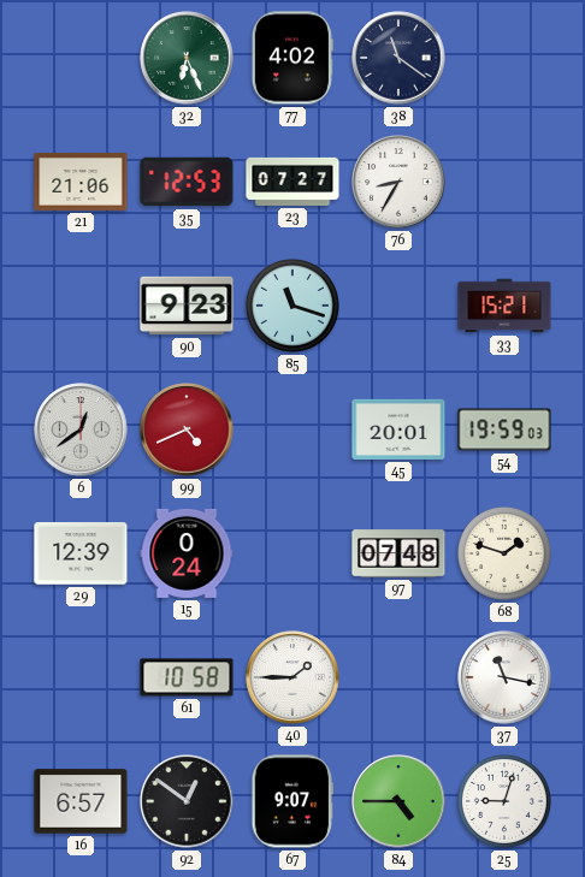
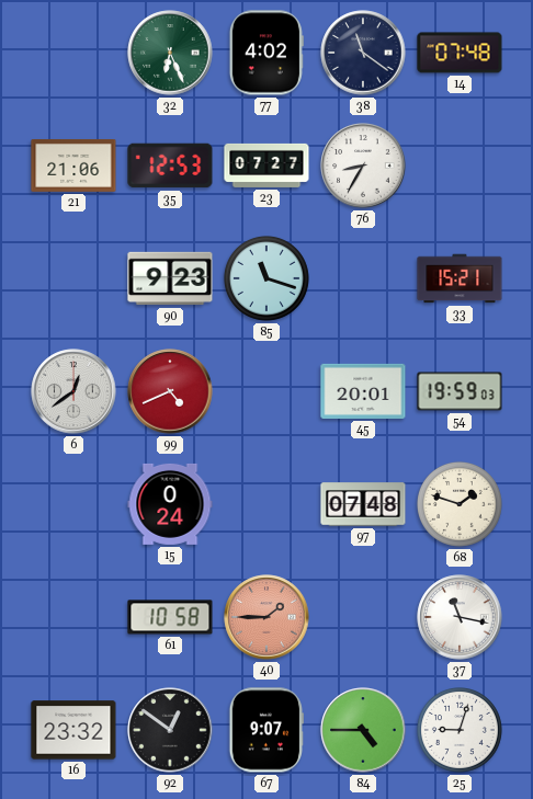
14: none -> 07:48 (460, 53)
29: 12:39 -> none (81, 553)
40 dial: white -> salmon (266, 617)
16: 6:57 -> 23:32 (73, 730)
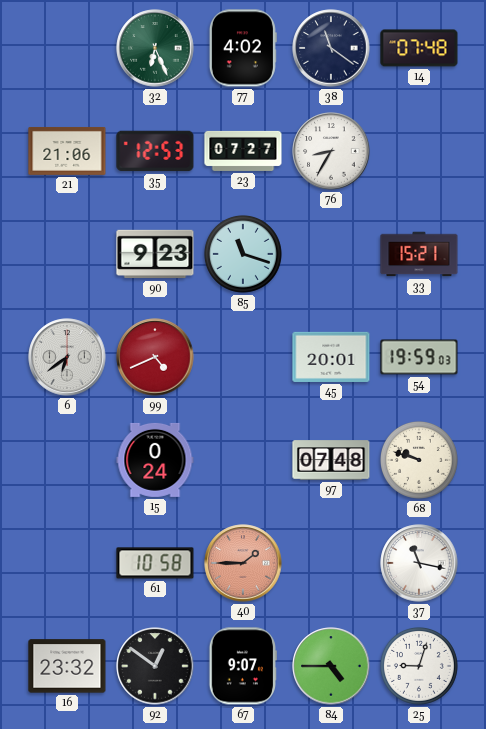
6: 12:39 -> 6:39 (67, 357)
68: 1:48 -> 9:48 (419, 460)
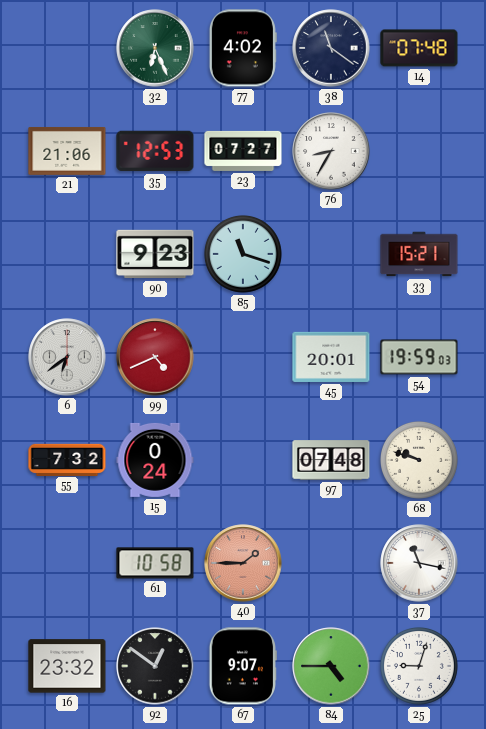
55: none -> 7:32 (67, 459)
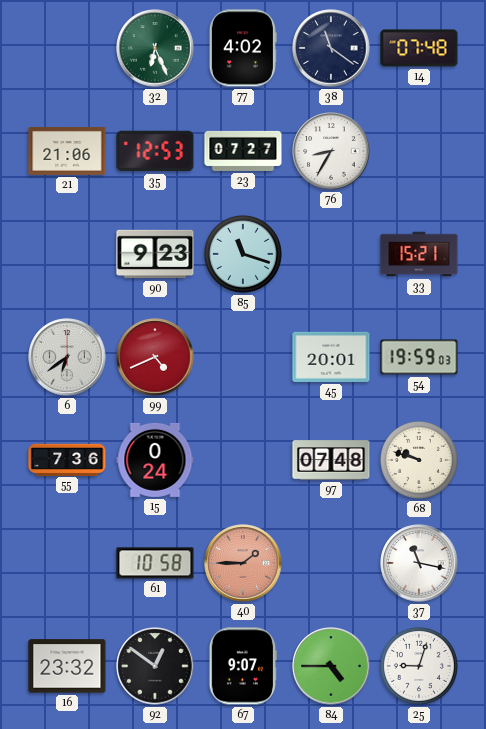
55: 7:32 -> 7:36 (67, 459)
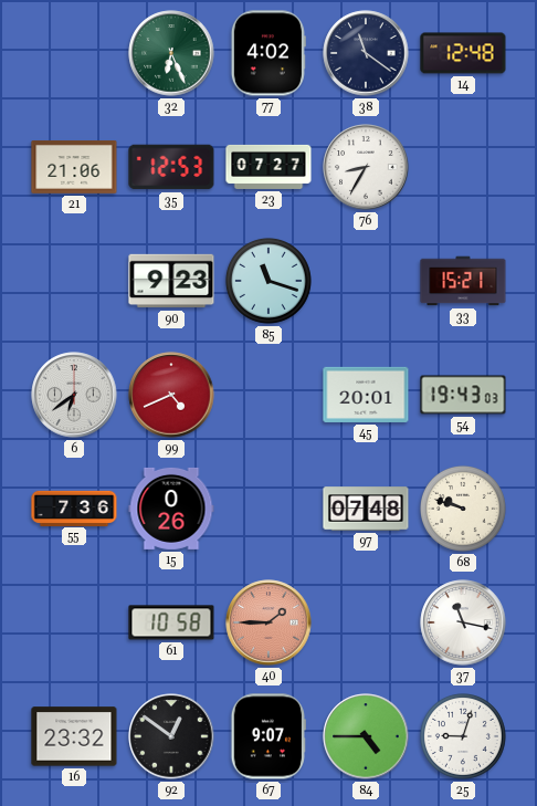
14: 07:48 -> 12:48 (463, 53)
54: 19:59 -> 19:43 (463, 395)
15: 0:24 -> 0:26 (171, 509)
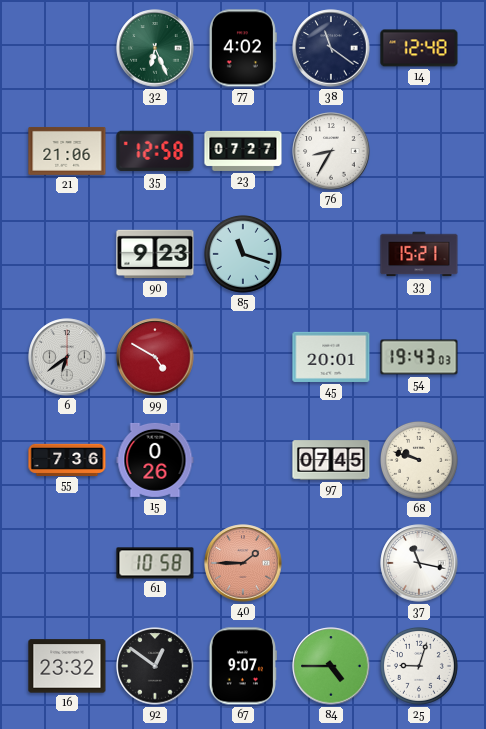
35: 12:53 -> 12:58 (155, 151)
99: 4:41 -> 4:50 (155, 357)
97: 07:48 -> 07:45 (331, 460)
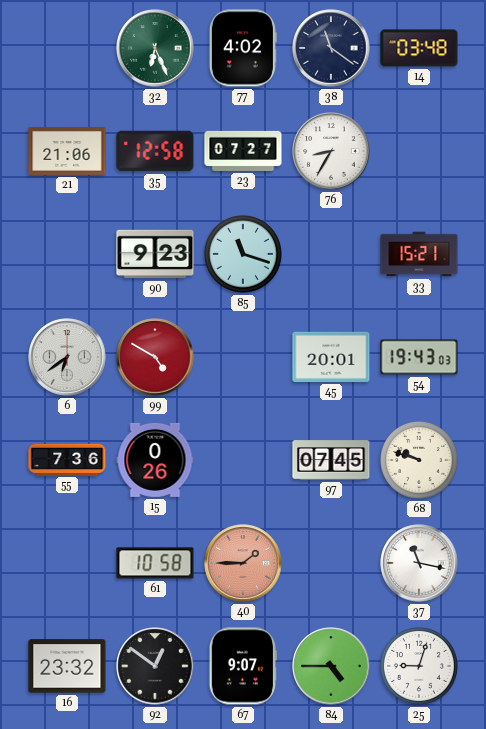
14: 12:48 -> 03:48 (419, 48)
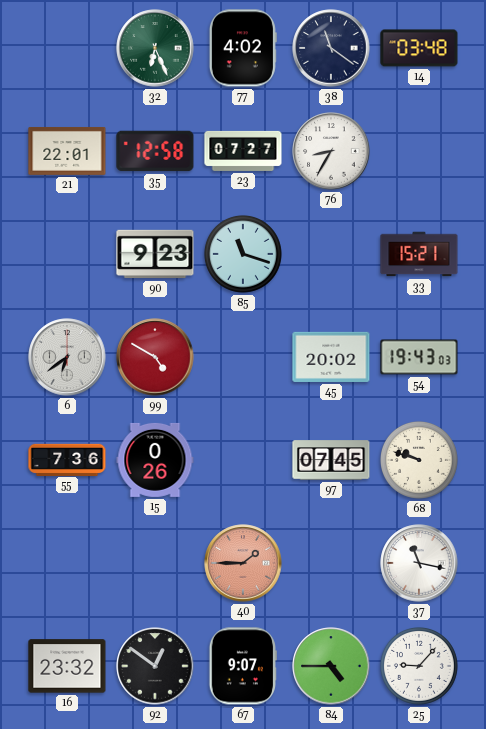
21: 21:06 -> 22:01 (67, 151)
45: 20:01 -> 20:02 (331, 357)
61: 10:58 -> none (155, 563)
25: 9:03 -> 9:07 (419, 666)
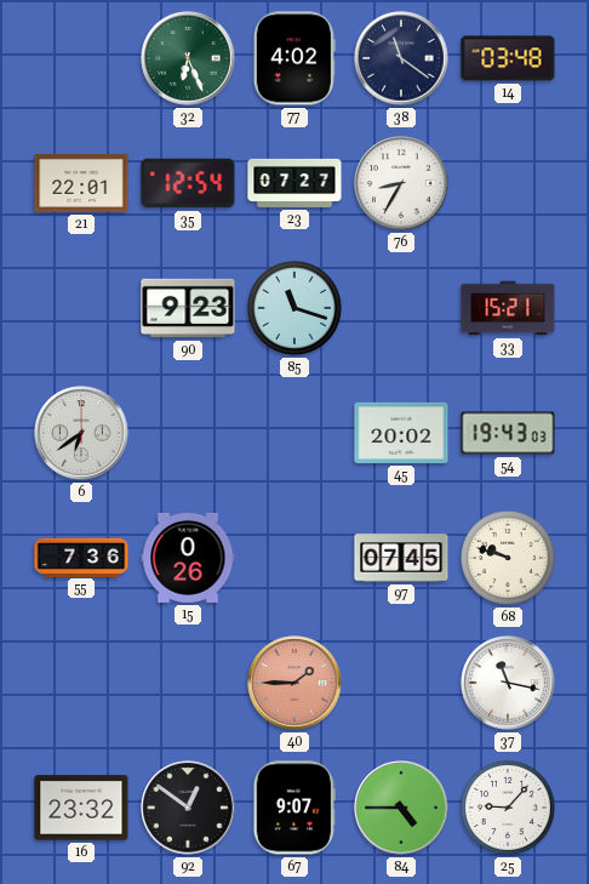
35: 12:58 -> 12:54 (188, 183)
99: 4:50 -> none (155, 357)
